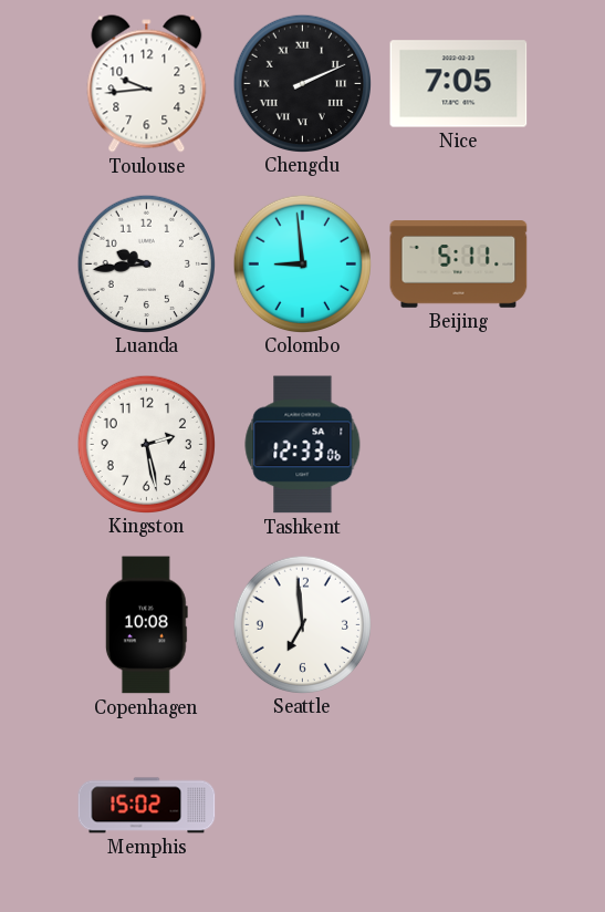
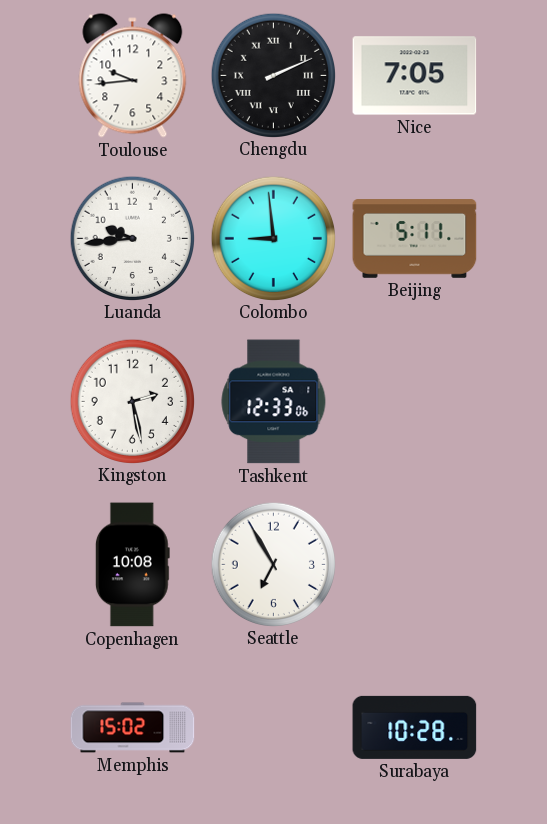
Seattle: 6:59 -> 6:55 (273, 564)
Surabaya: none -> 10:28 (415, 727)
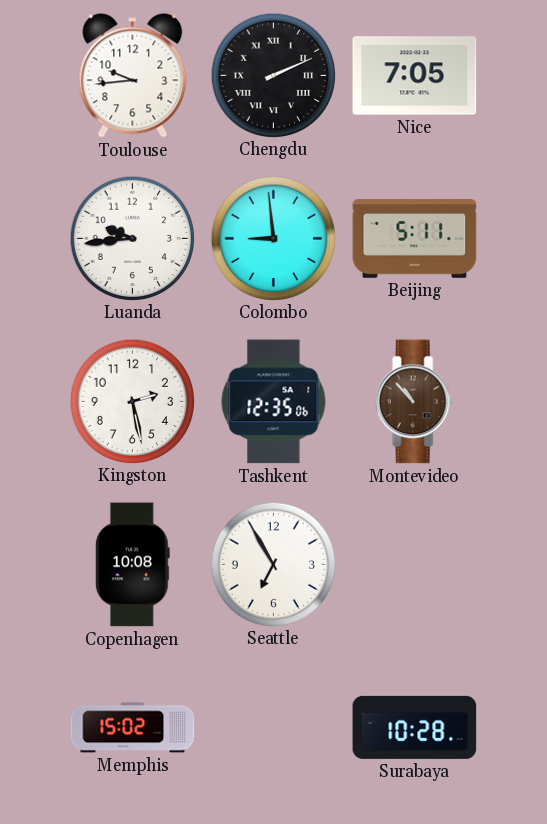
Tashkent: 12:33 -> 12:35 (274, 402)
Montevideo: none -> 10:53 (414, 402)
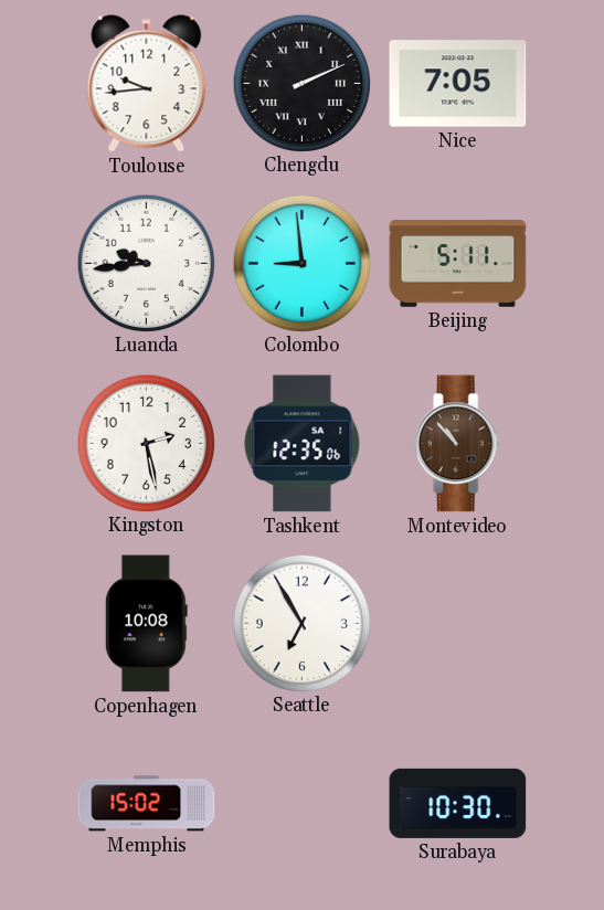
Surabaya: 10:28 -> 10:30 (458, 803)
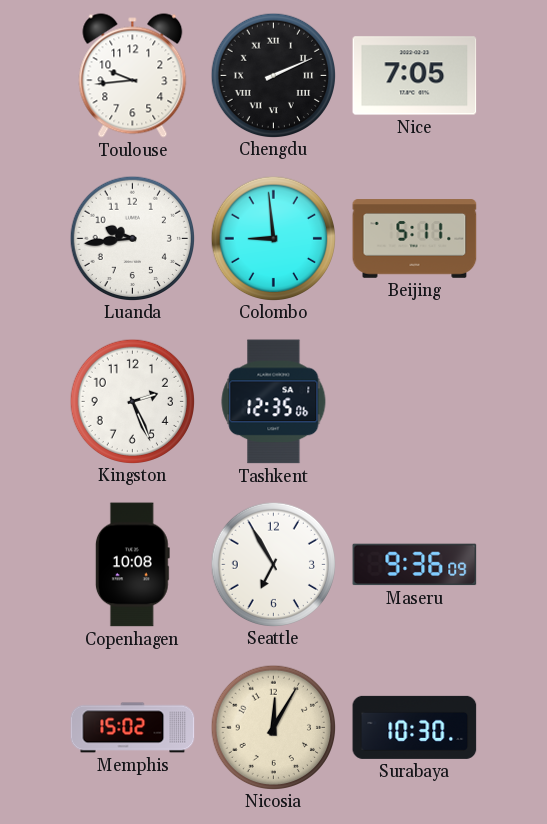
Kingston: 2:28 -> 2:26 (132, 401)
Montevideo: 10:53 -> none (457, 444)
Maseru: none -> 9:36 (415, 565)
Nicosia: none -> 12:05 (273, 727)
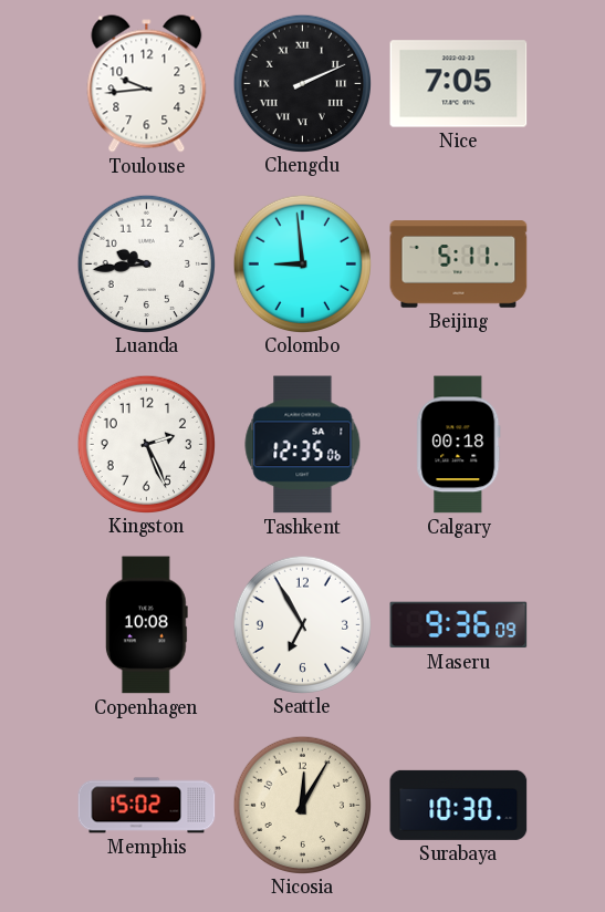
Calgary: none -> 00:18 (459, 445)
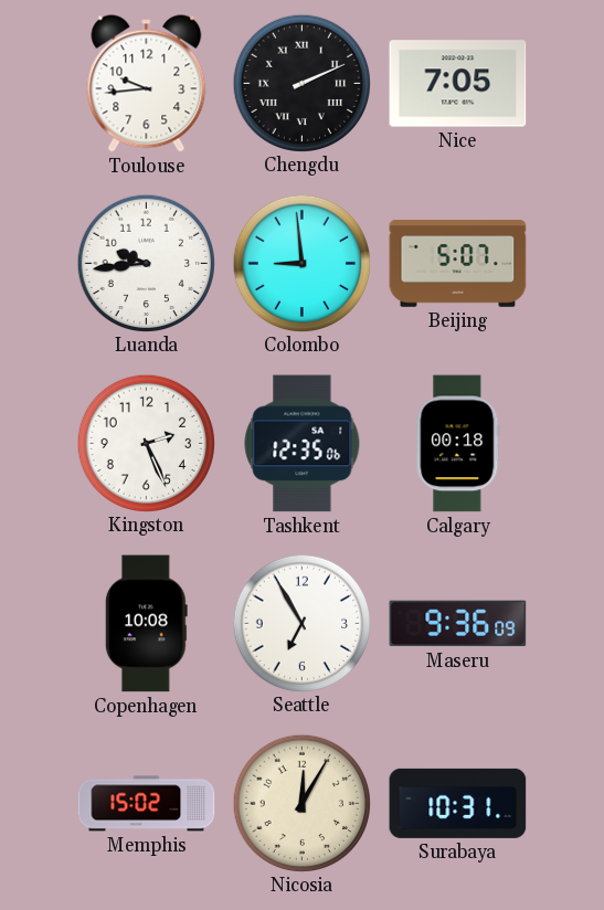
Beijing: 5:11 -> 5:07 (458, 264)
Surabaya: 10:30 -> 10:31 (458, 803)
